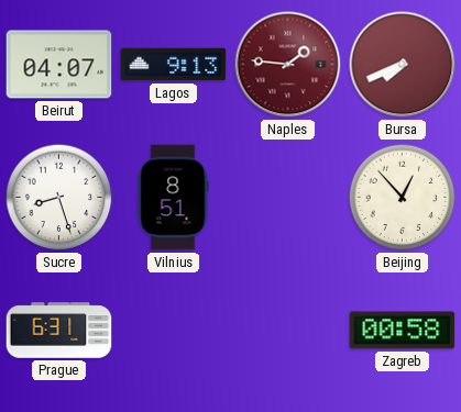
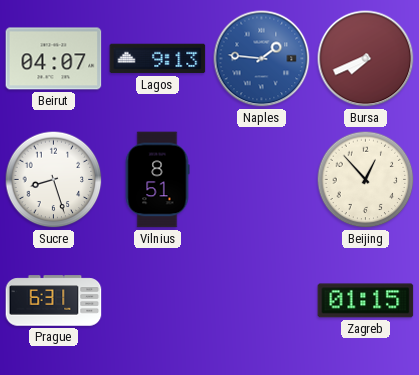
Naples dial: burgundy -> blue (262, 59)
Zagreb: 00:58 -> 01:15 (366, 301)
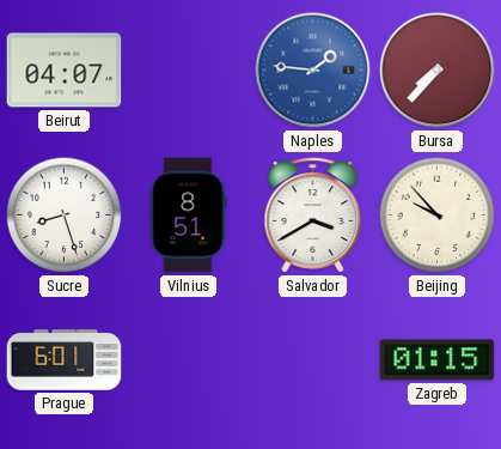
Lagos: 9:13 -> none (158, 59)
Bursa: 7:41 -> 7:37 (438, 71)
Salvador: none -> 3:40 (313, 216)
Beijing: 12:53 -> 9:53 (438, 216)
Prague: 6:31 -> 6:01 (65, 360)
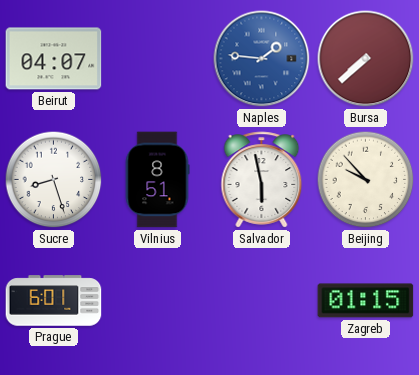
Bursa: 7:37 -> 7:38 (366, 59)
Salvador: 3:40 -> 5:58 (262, 180)
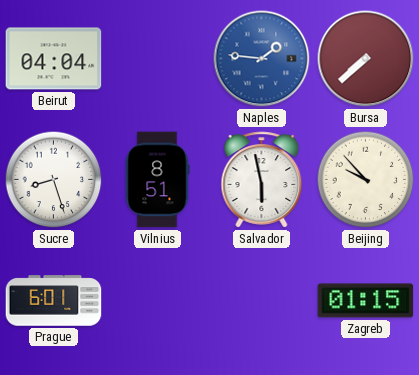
Beirut: 04:07 -> 04:04 (54, 59)
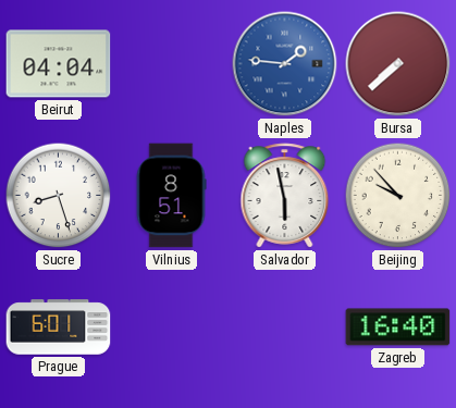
Zagreb: 01:15 -> 16:40 (398, 327)
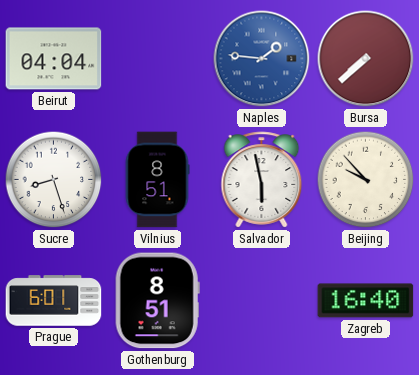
Gothenburg: none -> 8:51 (157, 301)
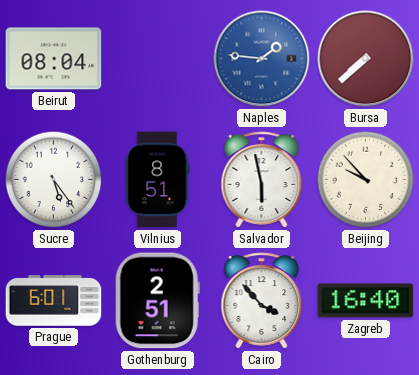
Beirut: 04:04 -> 08:04 (54, 59)
Sucre: 8:27 -> 5:24 (54, 180)
Gothenburg: 8:51 -> 2:51 (157, 301)
Cairo: none -> 3:53 (262, 301)
